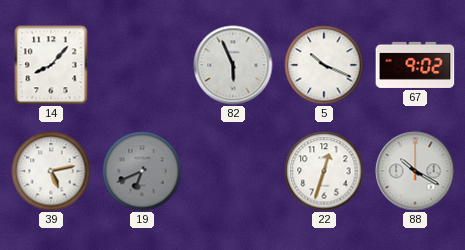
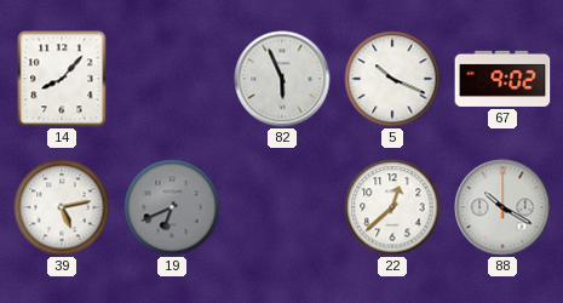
22: 12:33 -> 12:38 (392, 207)
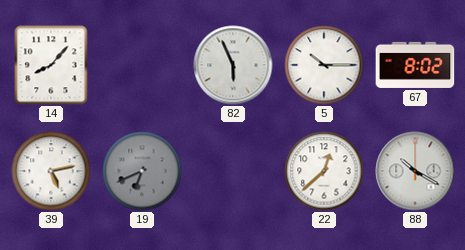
5: 10:19 -> 10:15 (324, 65)
67: 9:02 -> 8:02 (415, 65)
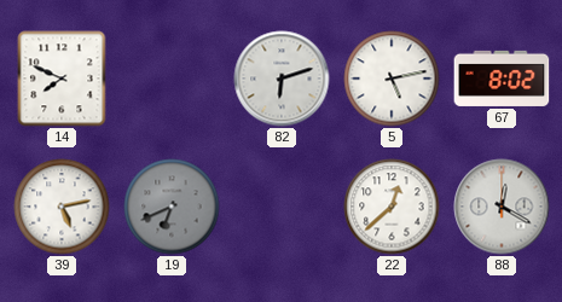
14: 8:07 -> 7:49 (62, 79)
82: 5:56 -> 6:12 (282, 79)
5: 10:15 -> 5:13 (392, 79)
88: 10:20 -> 12:20 (502, 207)
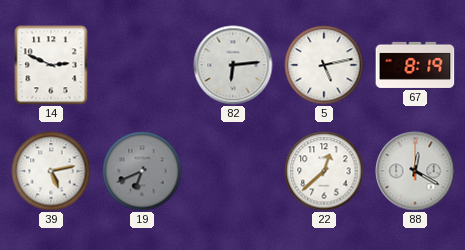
14: 7:49 -> 2:49 (51, 65)
82: 6:12 -> 6:14 (233, 65)
67: 8:02 -> 8:19 (415, 65)
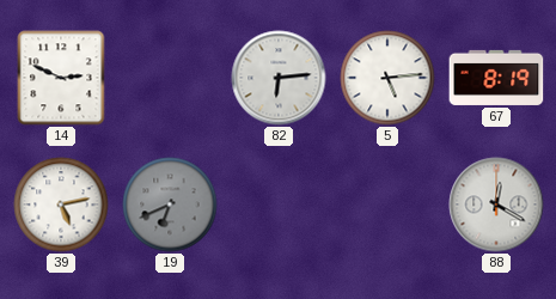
5: 5:13 -> 5:14 (387, 78)
22: 12:38 -> none (324, 171)
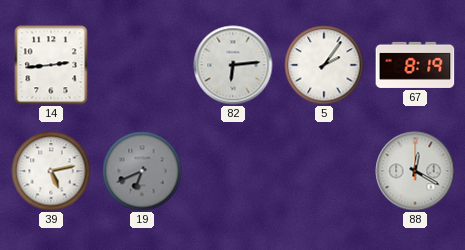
14: 2:49 -> 2:44 (51, 65)
5: 5:14 -> 2:06 (324, 65)
